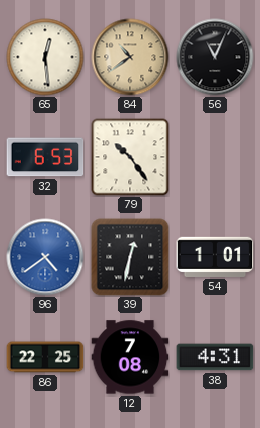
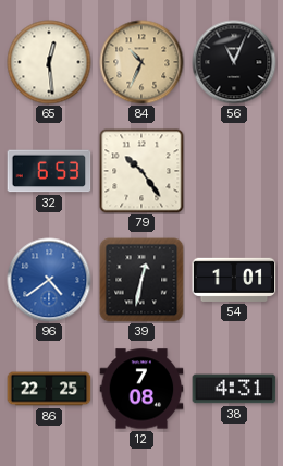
84: 10:39 -> 10:34 (141, 62)
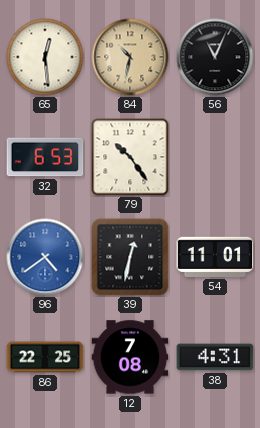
84: 10:34 -> 10:32 (130, 57)
54: 1:01 -> 11:01 (215, 257)
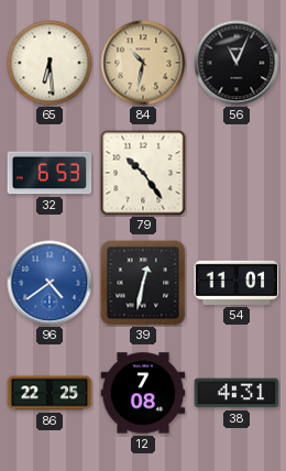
65: 12:29 -> 6:29 (50, 63)
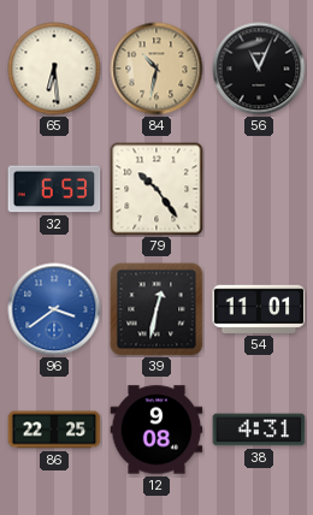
96: 4:39 -> 3:39 (54, 309)
12: 7:08 -> 9:08 (156, 430)
